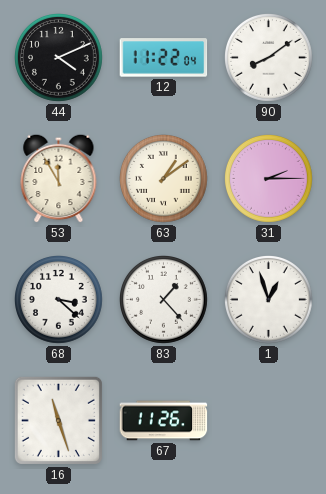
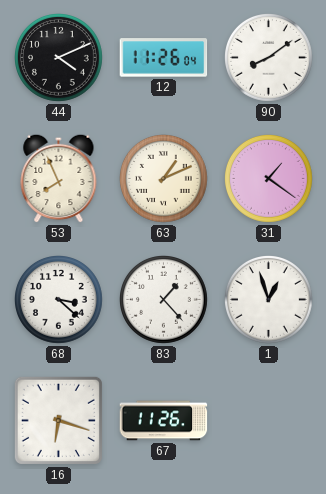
12: 11:22 -> 11:26 (164, 58)
53: 11:55 -> 7:56 (59, 178)
63: 1:09 -> 1:11 (164, 179)
31: 2:15 -> 1:21 (269, 179)
16: 11:27 -> 6:18 (58, 420)
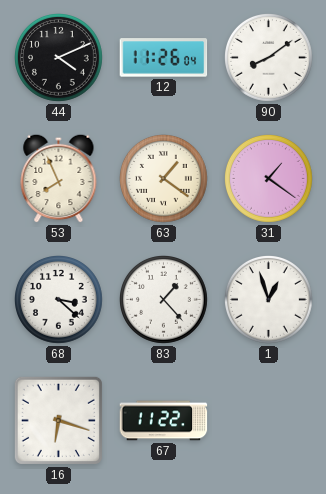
63: 1:11 -> 1:21 (164, 179)
67: 11:26 -> 11:22 (164, 421)
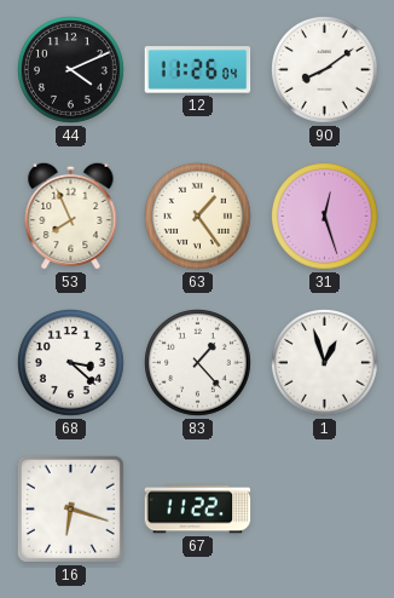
63: 1:21 -> 1:24 (198, 217)
31: 1:21 -> 12:27 (325, 217)
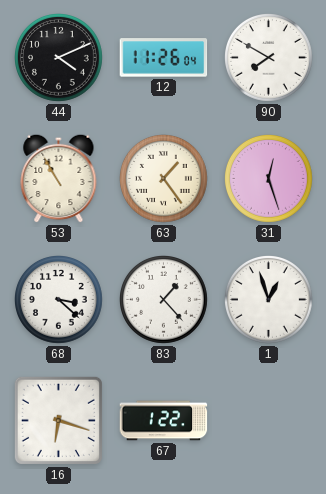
90: 8:09 -> 7:50 (269, 58)
53: 7:56 -> 10:55 (59, 178)
67: 11:22 -> 1:22 (164, 421)
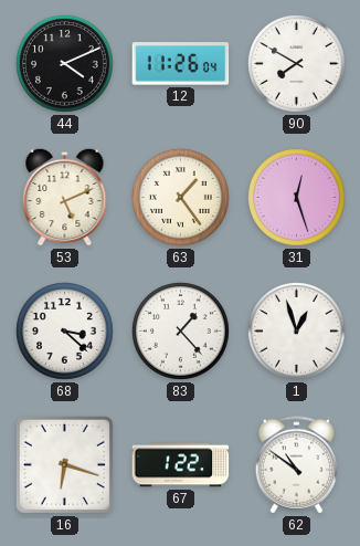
53: 10:55 -> 5:11 (65, 197)
62: none -> 10:51 (296, 465)
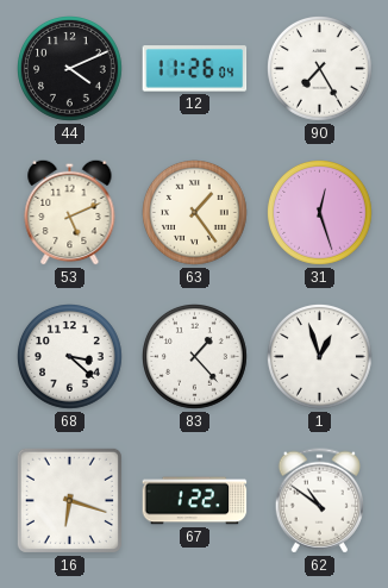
90: 7:50 -> 7:25 (320, 69)
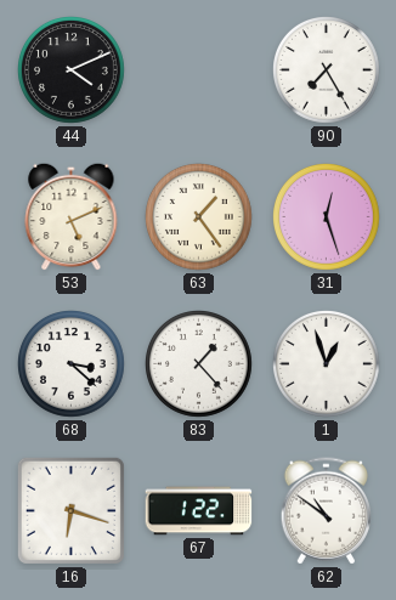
12: 11:26 -> none (195, 69)
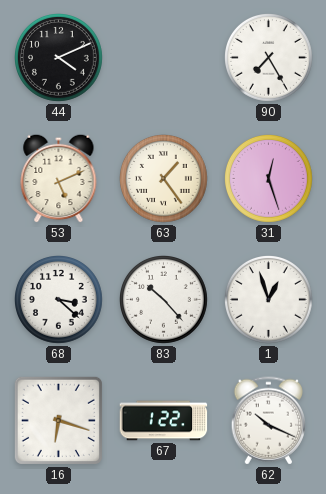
83: 1:23 -> 10:23 (164, 300)
62: 10:51 -> 10:19 (268, 421)
